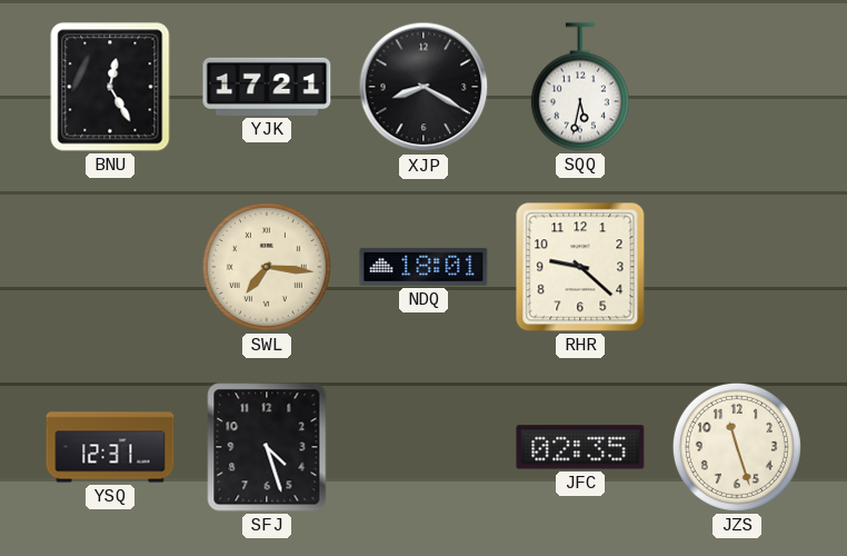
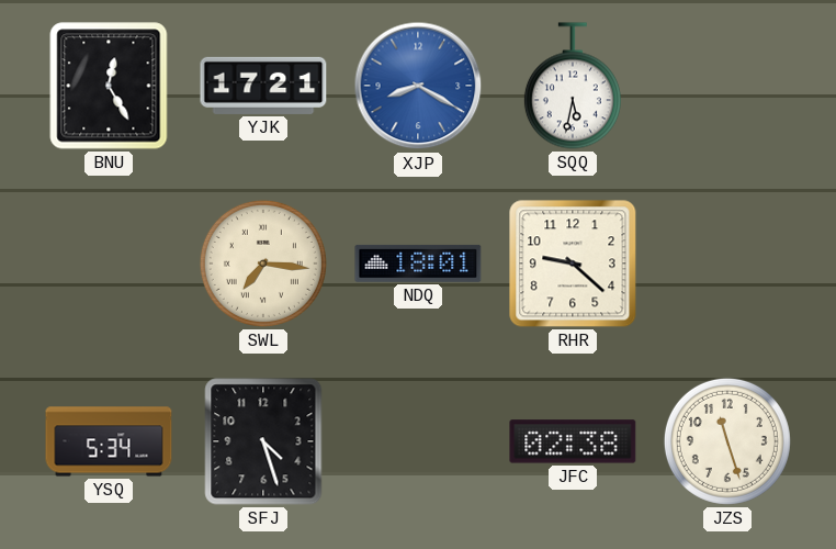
XJP dial: black -> blue (418, 86)
YSQ: 12:31 -> 5:34 (109, 441)
JFC: 02:35 -> 02:38 (573, 441)
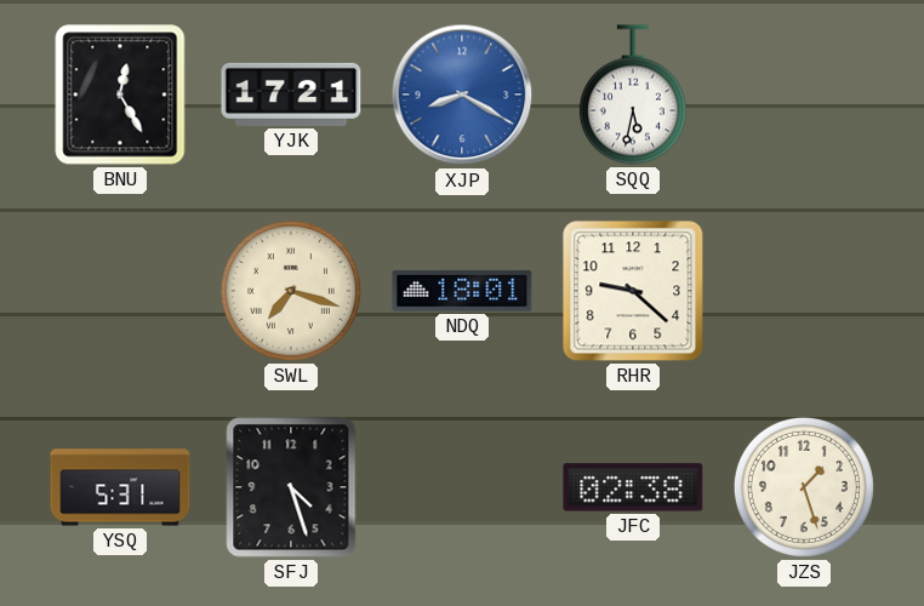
SWL: 7:16 -> 7:18 (291, 291)
YSQ: 5:34 -> 5:31 (120, 487)
JZS: 11:27 -> 1:27 (804, 487)
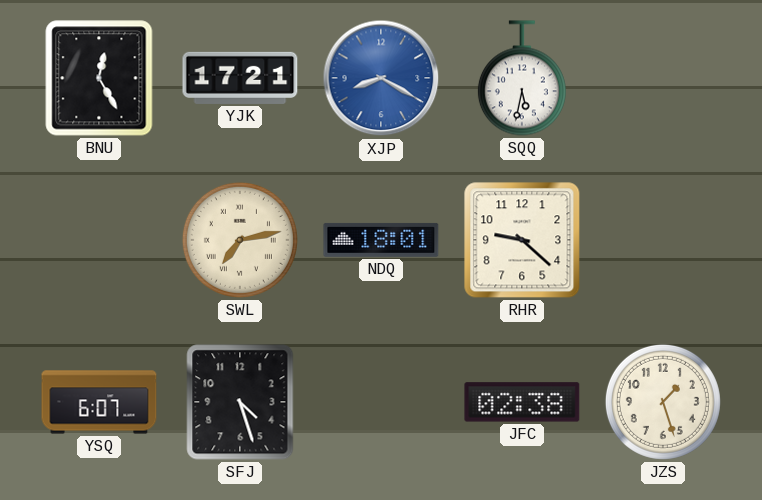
SWL: 7:18 -> 7:13 (240, 240)
YSQ: 5:31 -> 6:07 (99, 402)
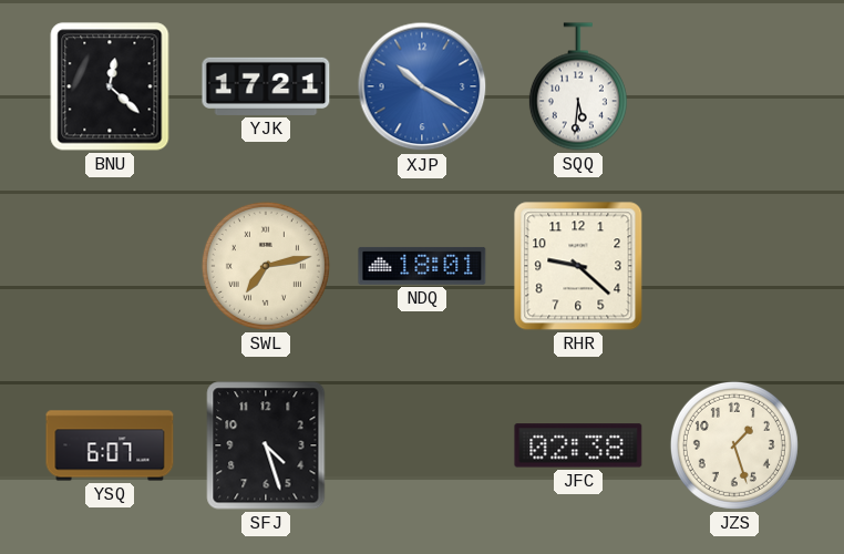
BNU: 12:25 -> 12:22 (110, 86)
XJP: 8:20 -> 10:20 (422, 86)
SQQ: 5:32 -> 5:31 (578, 86)
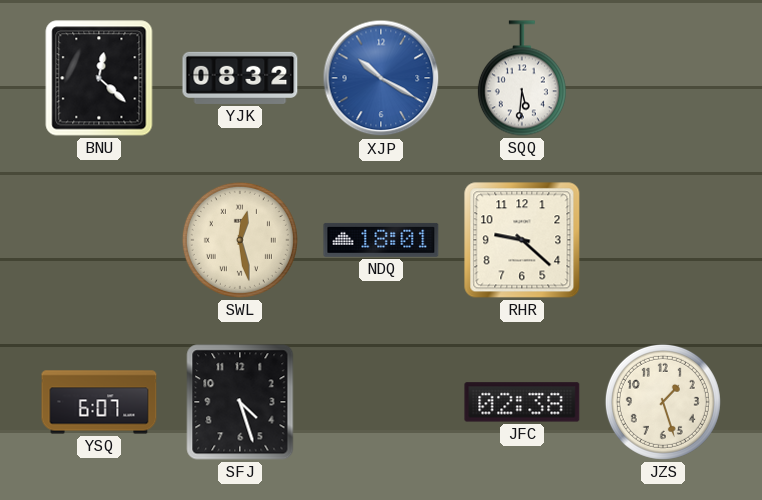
YJK: 17:21 -> 08:32 (240, 78)
SWL: 7:13 -> 12:28 (240, 240)
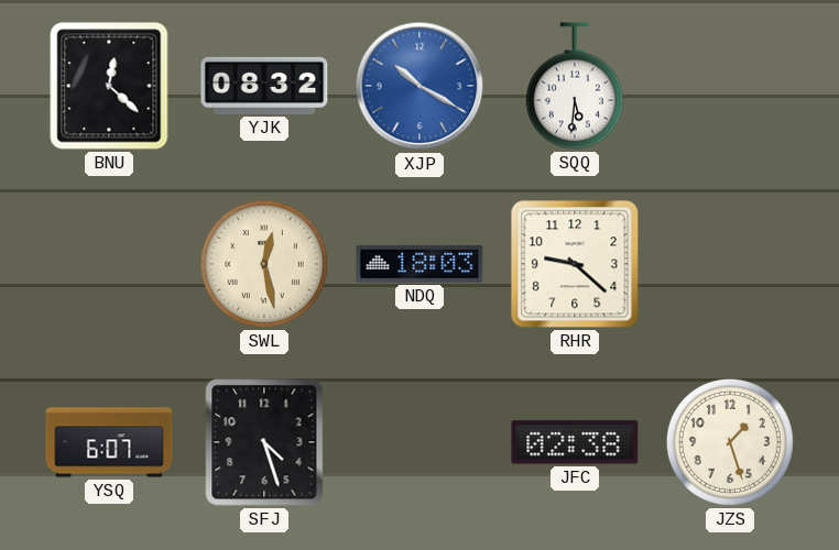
NDQ: 18:01 -> 18:03 (419, 264)
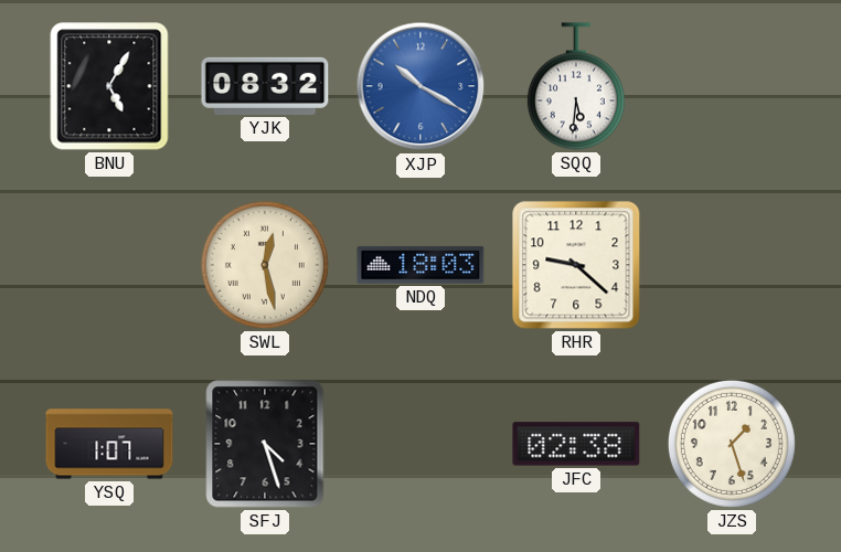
BNU: 12:22 -> 5:05 (109, 86)
YSQ: 6:07 -> 1:07 (109, 444)
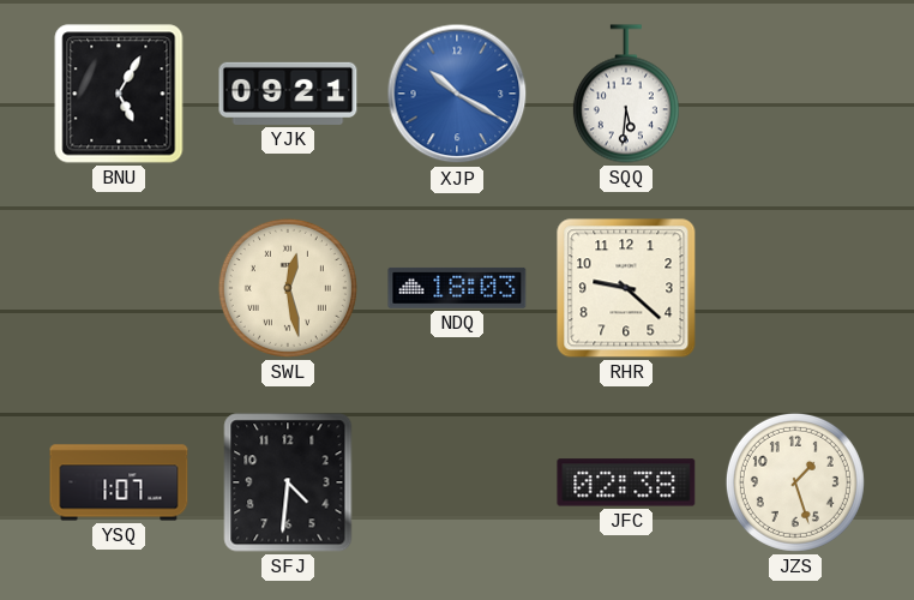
YJK: 08:32 -> 09:21 (288, 94)
SFJ: 4:27 -> 4:31 (288, 482)
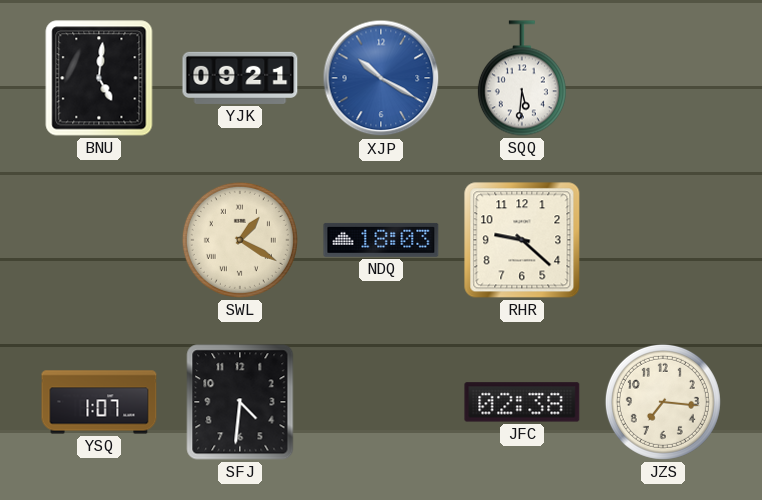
BNU: 5:05 -> 5:01 (99, 78)
SWL: 12:28 -> 1:20 (240, 240)
JZS: 1:27 -> 7:16 (663, 402)
